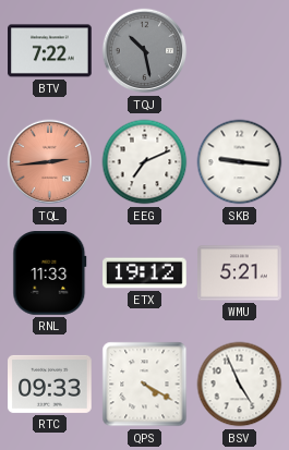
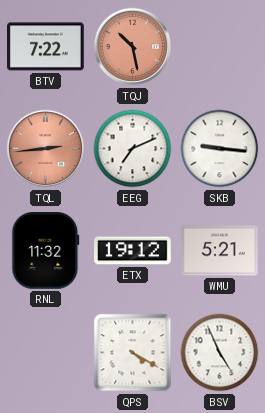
TQJ dial: grey -> salmon (133, 47)
RNL: 11:33 -> 11:32 (46, 251)
RTC: 09:33 -> none (50, 384)
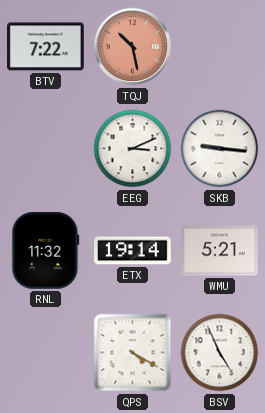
TQL: 2:44 -> none (46, 149)
EEG: 7:11 -> 3:11 (133, 149)
ETX: 19:12 -> 19:14 (133, 251)
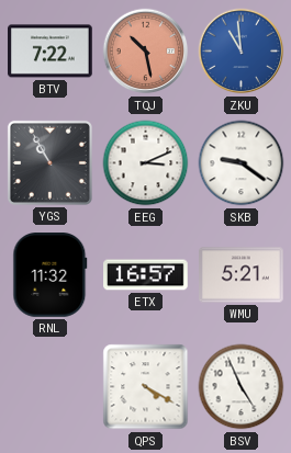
ZKU: none -> 10:59 (242, 52)
YGS: none -> 10:55 (49, 162)
SKB: 9:16 -> 9:21 (242, 163)
ETX: 19:14 -> 16:57 (146, 275)
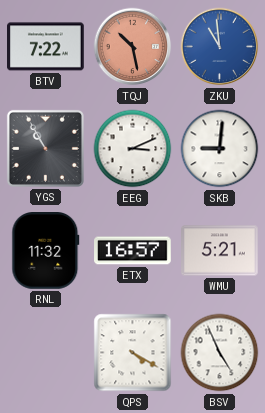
SKB: 9:21 -> 9:01 (220, 149)
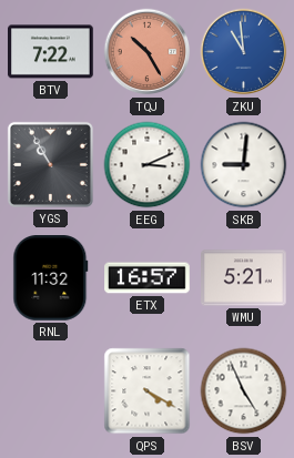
TQJ: 10:28 -> 10:25 (148, 52)
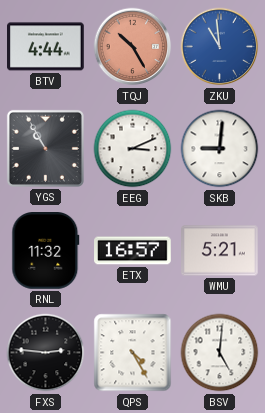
BTV: 7:22 -> 4:44 (46, 47)
FXS: none -> 2:46 (46, 353)
QPS: 4:20 -> 4:25 (133, 353)
BSV: 4:56 -> 5:01 (220, 353)
